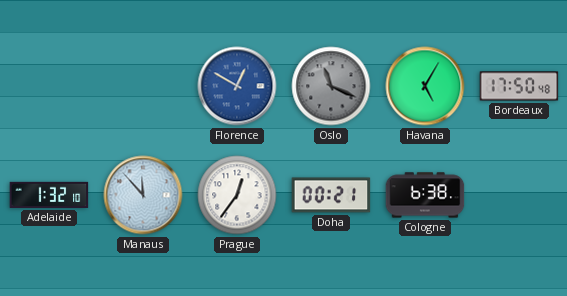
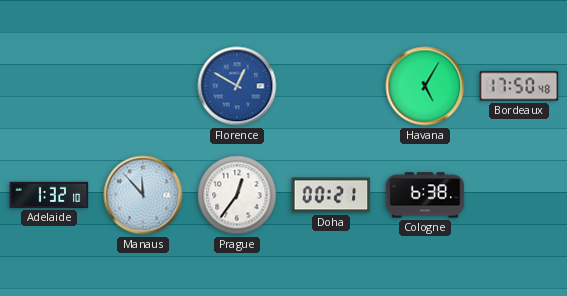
Oslo: 11:19 -> none (331, 86)
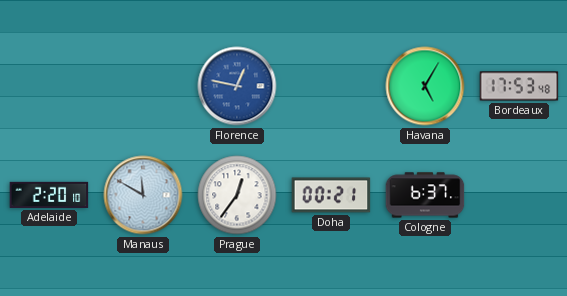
Florence: 12:50 -> 12:47 (237, 86)
Bordeaux: 17:50 -> 17:53 (519, 86)
Adelaide: 1:32 -> 2:20 (49, 195)
Manaus: 11:53 -> 11:50 (143, 195)
Cologne: 6:38 -> 6:37 (425, 195)
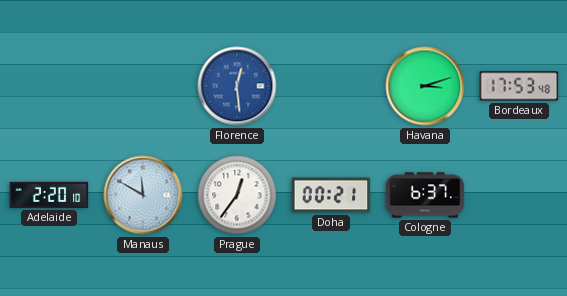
Florence: 12:47 -> 12:29 (237, 86)
Havana: 5:05 -> 3:12 (425, 86)
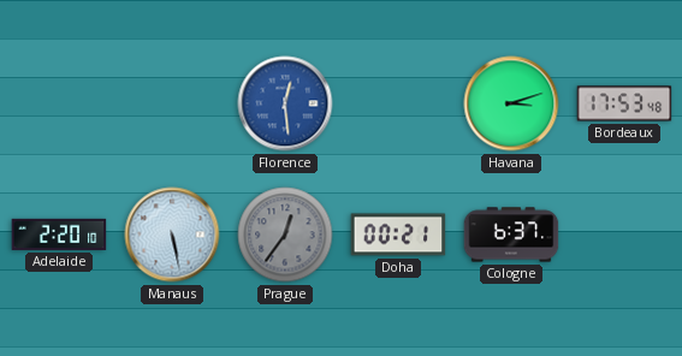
Manaus: 11:50 -> 5:28 (172, 235)
Prague dial: white -> grey (285, 235)
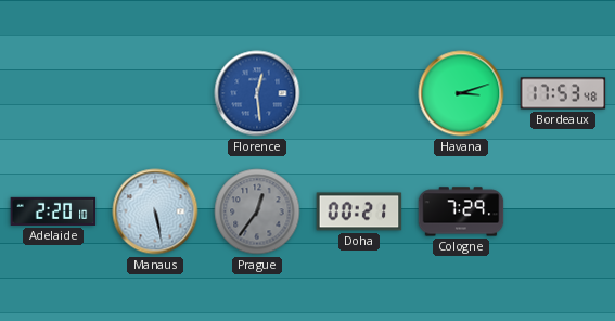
Cologne: 6:37 -> 7:29 (461, 211)
